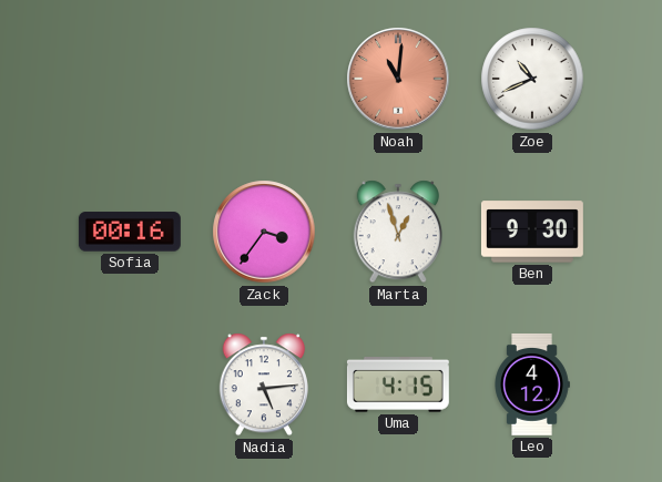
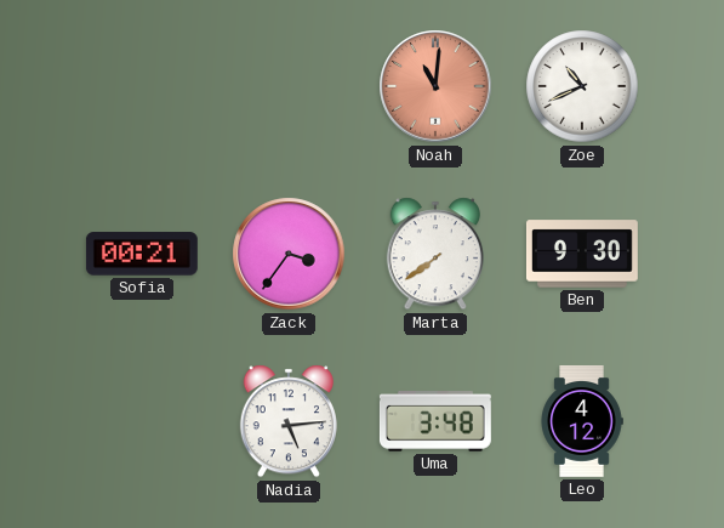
Sofia: 00:16 -> 00:21 (142, 254)
Marta: 12:57 -> 7:39 (435, 254)
Uma: 4:15 -> 3:48 (435, 422)
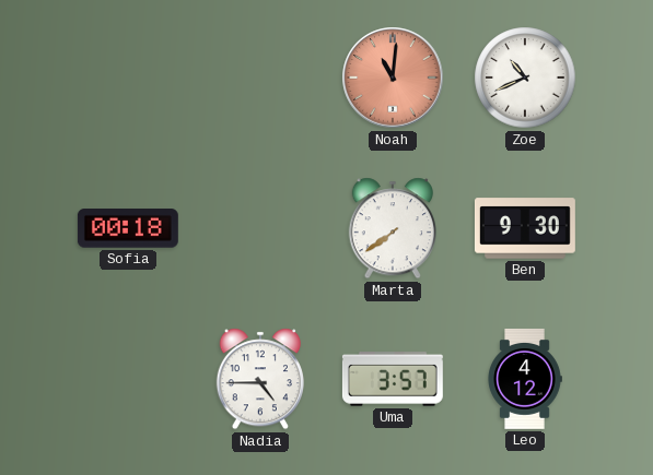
Sofia: 00:21 -> 00:18 (128, 228)
Zack: 3:36 -> none (289, 254)
Nadia: 5:14 -> 4:45 (260, 379)
Uma: 3:48 -> 3:57 (393, 380)
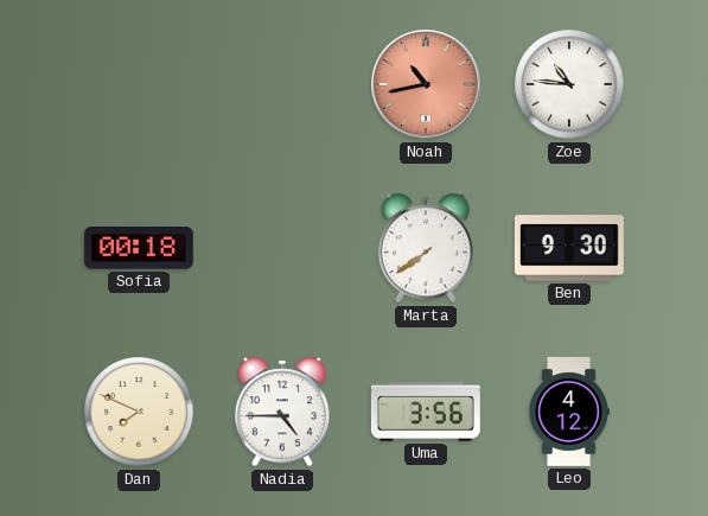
Noah: 11:01 -> 10:43 (426, 84)
Zoe: 10:41 -> 10:46 (569, 84)
Dan: none -> 7:49 (139, 412)
Uma: 3:57 -> 3:56 (426, 413)
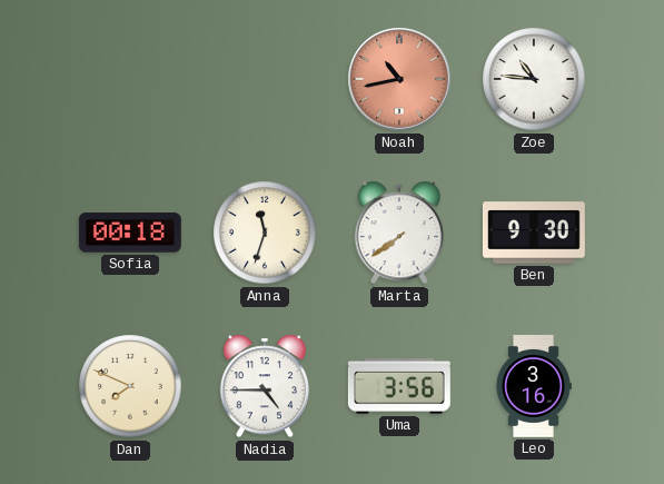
Anna: none -> 11:33 (265, 233)
Leo: 4:12 -> 3:16 (534, 386)
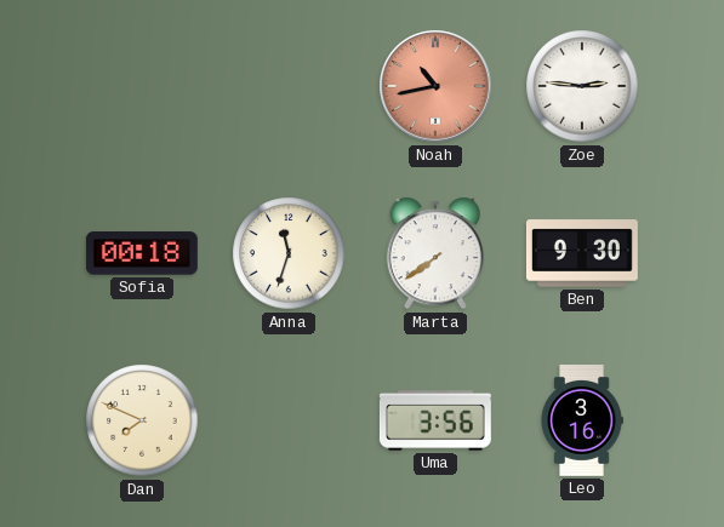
Zoe: 10:46 -> 2:46 (582, 86)
Nadia: 4:45 -> none (265, 386)
